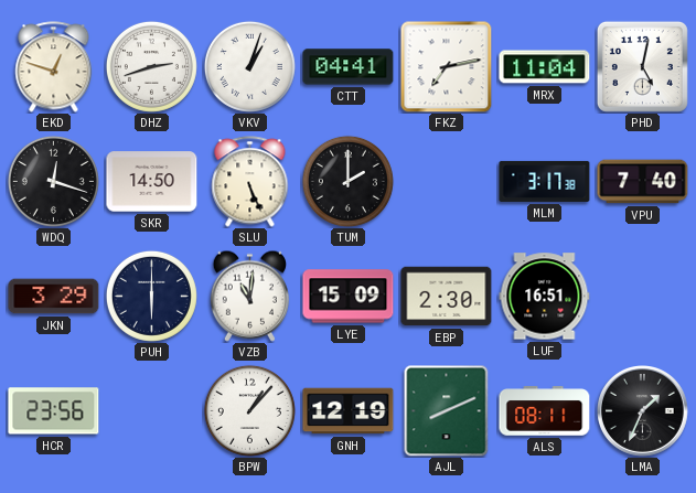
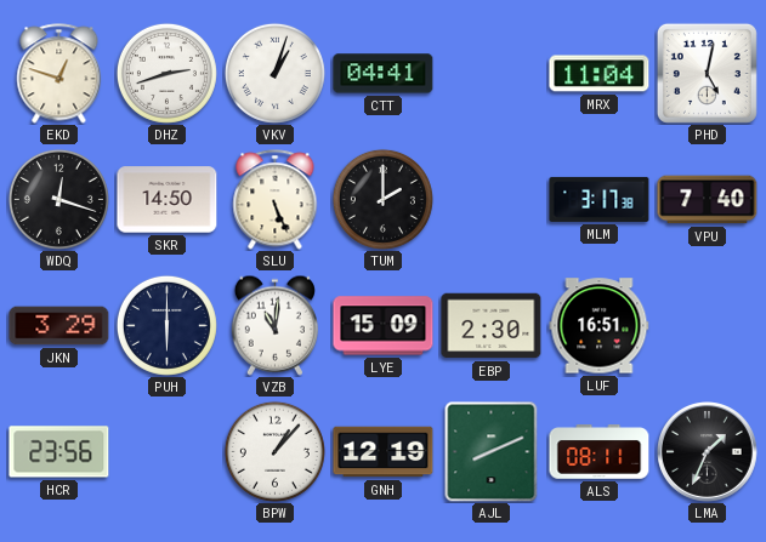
FKZ: 7:13 -> none (446, 66)
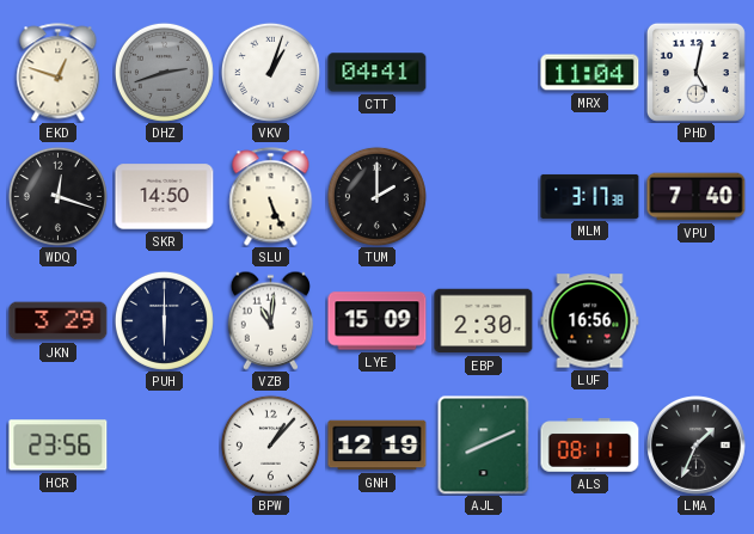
DHZ dial: white -> grey (164, 72)
LUF: 16:51 -> 16:56 (590, 321)
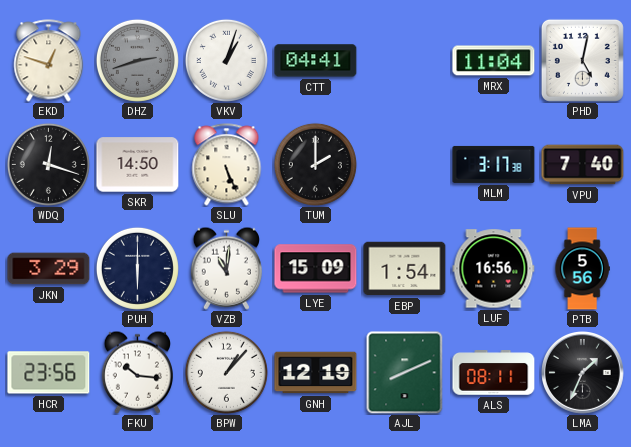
EBP: 2:30 -> 1:54 (405, 269)
PTB: none -> 5:56 (582, 269)
FKU: none -> 10:16 (137, 372)
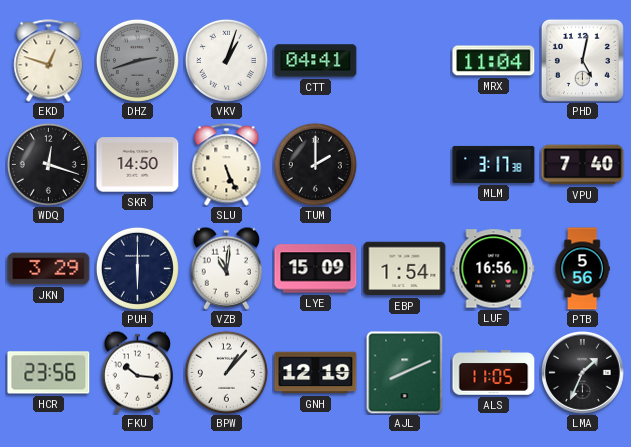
ALS: 08:11 -> 11:05 (494, 373)
